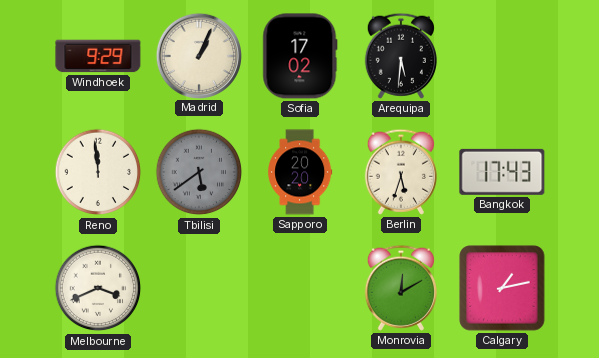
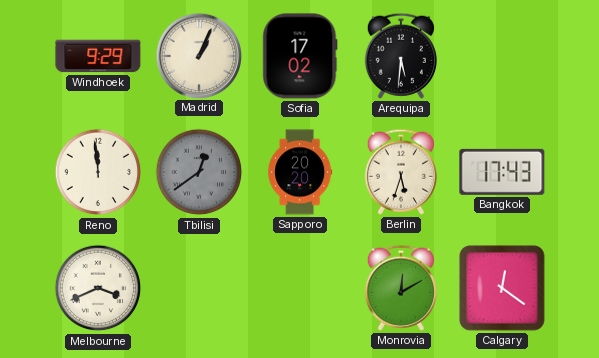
Tbilisi: 5:39 -> 12:39 (199, 172)
Calgary: 1:13 -> 12:21 (502, 288)
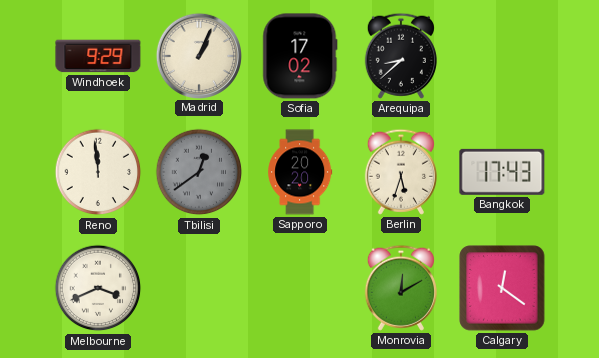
Arequipa: 5:31 -> 8:38 (401, 56)
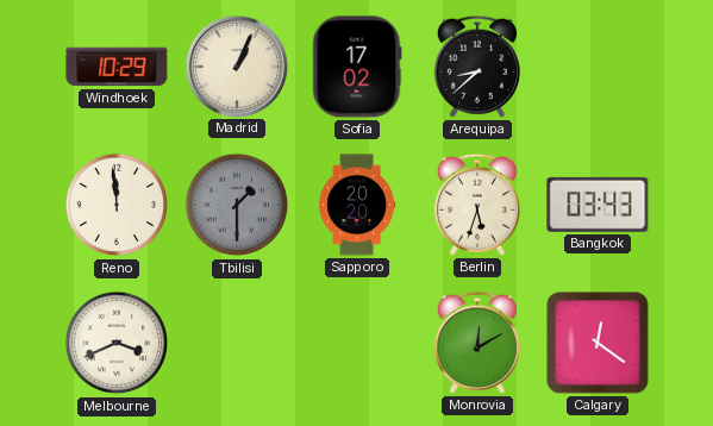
Windhoek: 9:29 -> 10:29 (117, 67)
Tbilisi: 12:39 -> 1:30 (237, 205)
Bangkok: 17:43 -> 03:43 (598, 205)
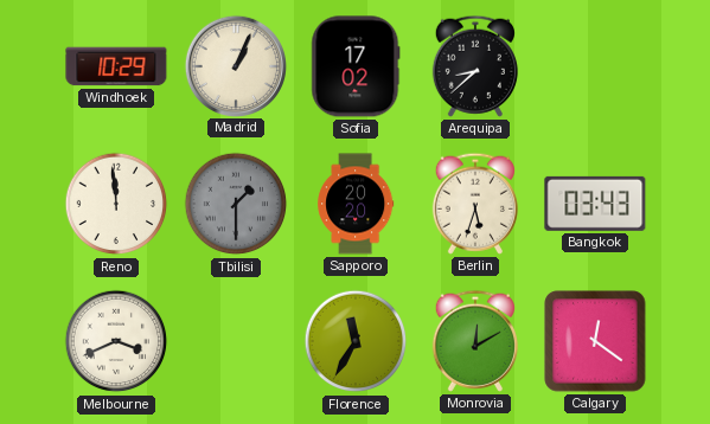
Florence: none -> 11:35 (356, 341)
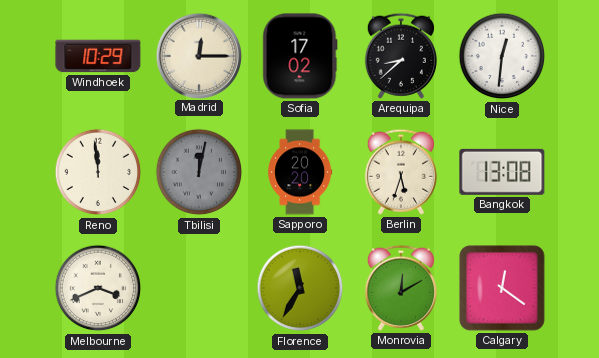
Madrid: 1:04 -> 12:15 (198, 55)
Nice: none -> 12:31 (502, 56)
Tbilisi: 1:30 -> 12:02 (199, 172)
Bangkok: 03:43 -> 13:08 (502, 172)
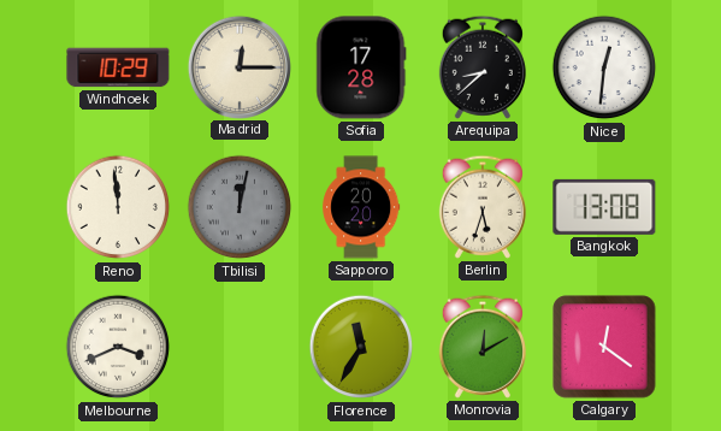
Sofia: 17:02 -> 17:28 (361, 67)
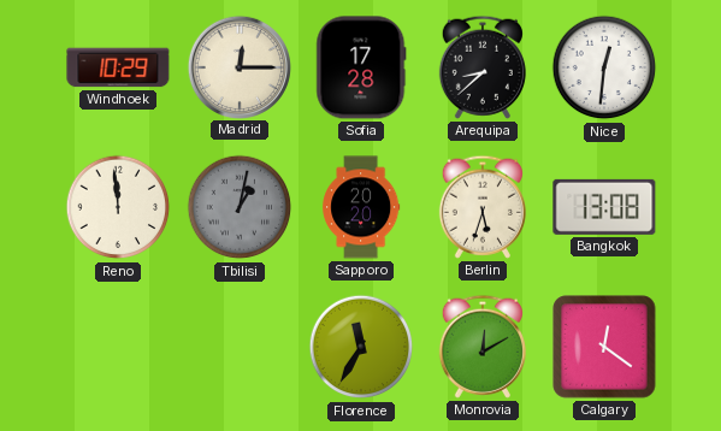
Tbilisi: 12:02 -> 1:02 (240, 207)
Melbourne: 3:41 -> none (118, 347)
